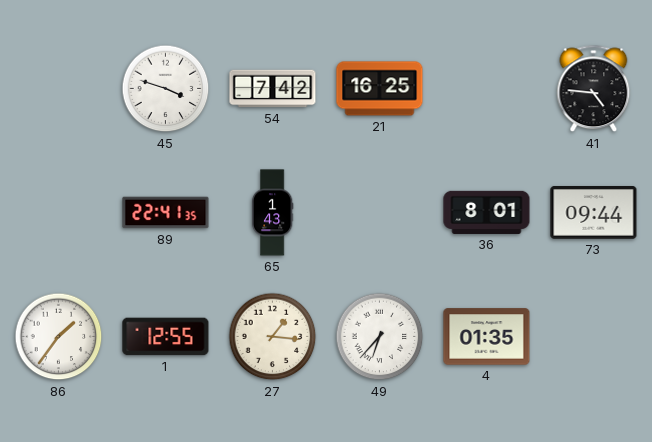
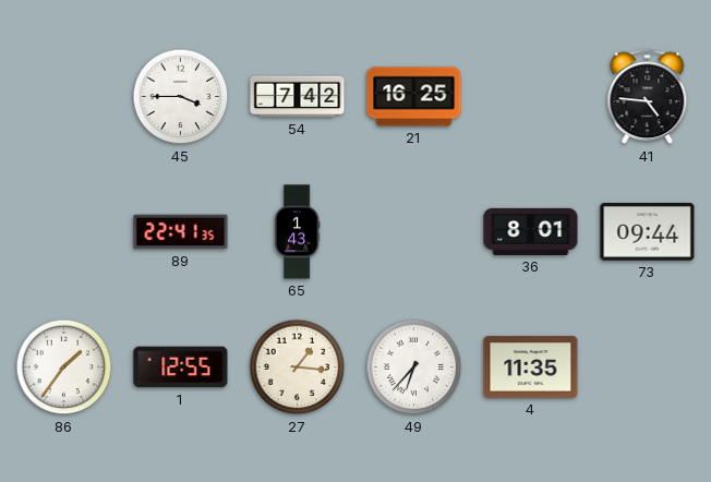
45: 3:48 -> 3:45 (181, 97)
4: 01:35 -> 11:35 (531, 367)
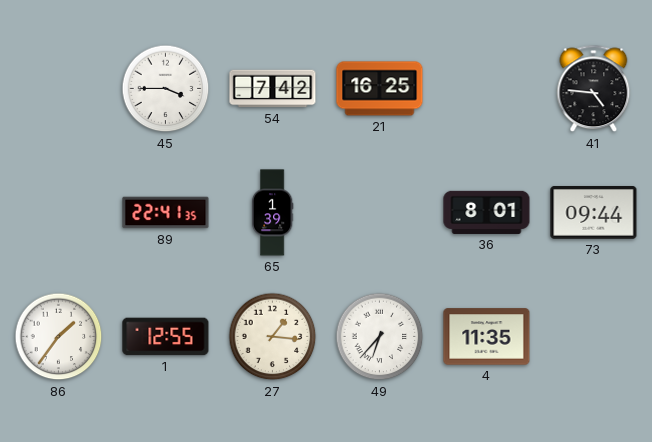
65: 1:43 -> 1:39 (272, 213)
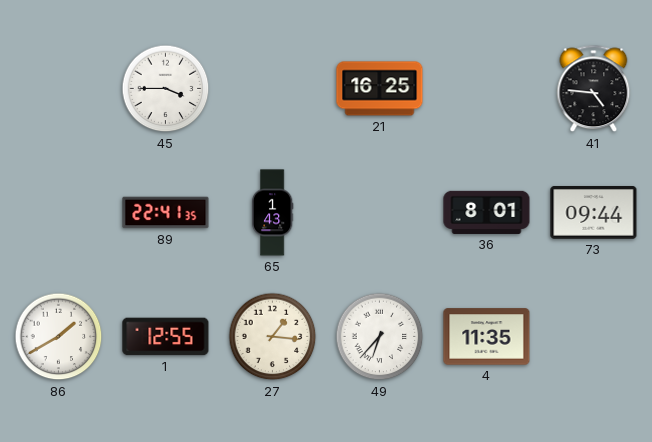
54: 7:42 -> none (273, 89)
65: 1:39 -> 1:43 (272, 213)
86: 1:36 -> 1:40 (59, 337)
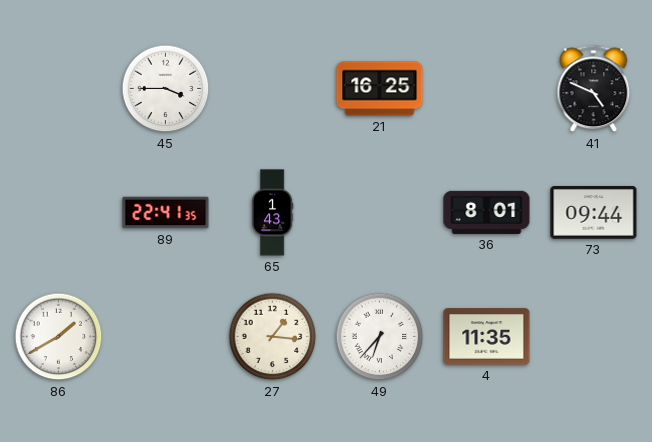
41: 4:46 -> 4:49 (594, 89)
1: 12:55 -> none (166, 337)
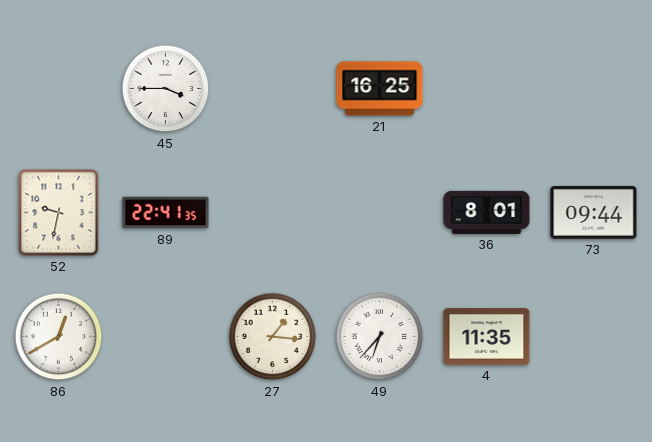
41: 4:49 -> none (594, 89)
52: none -> 9:32 (59, 213)
65: 1:43 -> none (272, 213)
86: 1:40 -> 12:40 (59, 337)
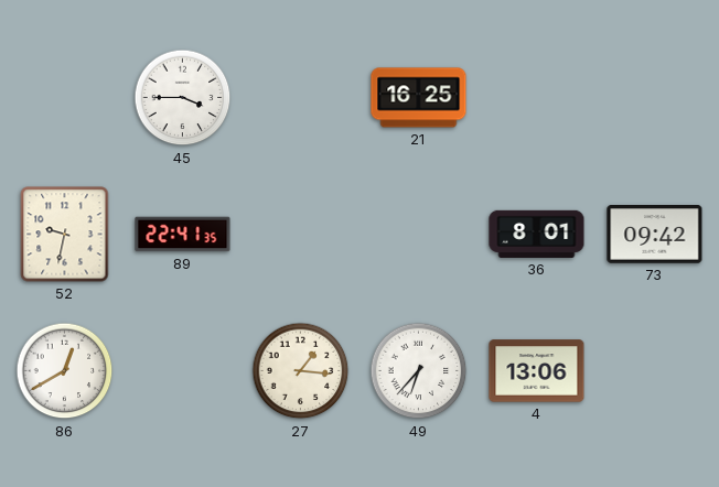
73: 09:44 -> 09:42 (655, 235)
4: 11:35 -> 13:06 (537, 371)
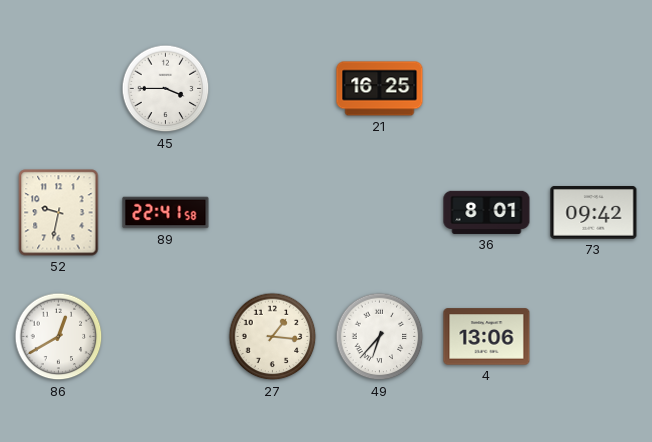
89: 22:41:35 -> 22:41:58 (166, 213)
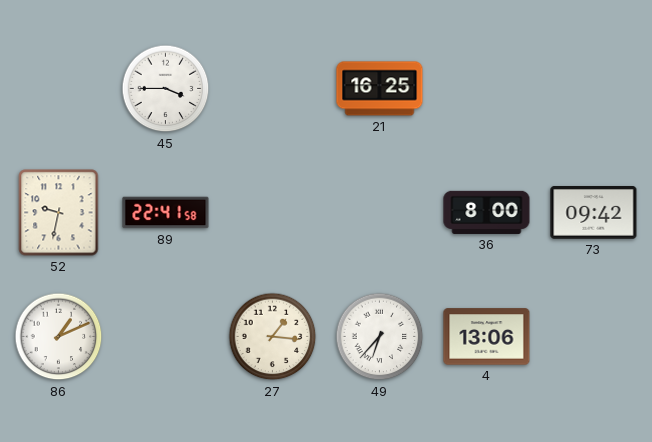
36: 8:01 -> 8:00 (487, 212)
86: 12:40 -> 1:11 (59, 337)
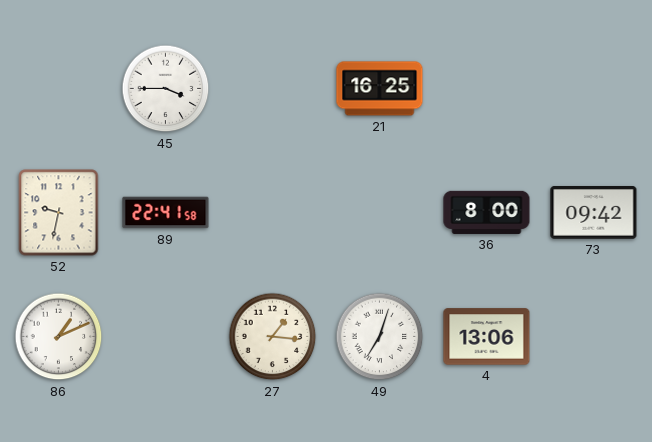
49: 6:37 -> 7:03 (380, 337)
